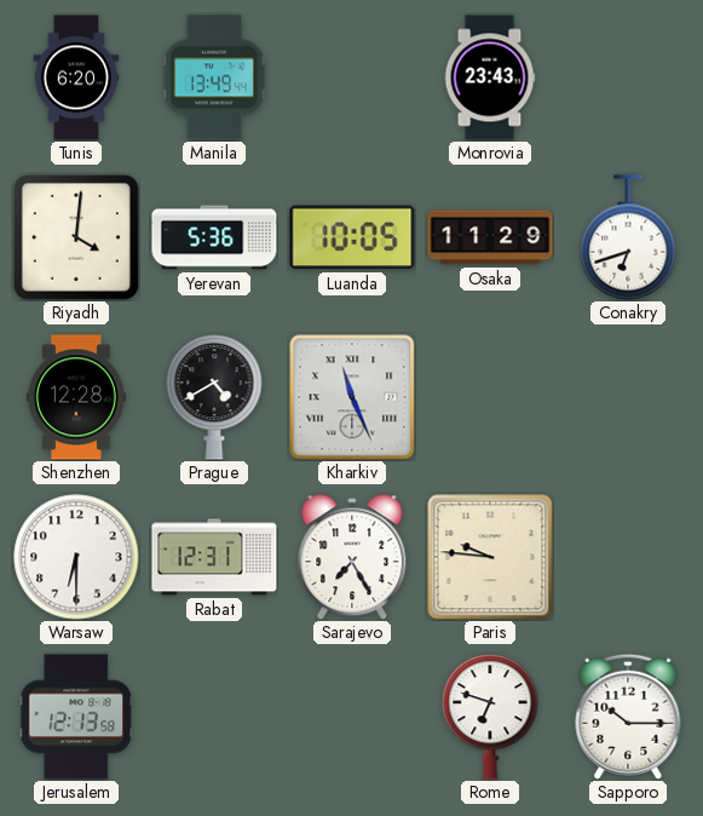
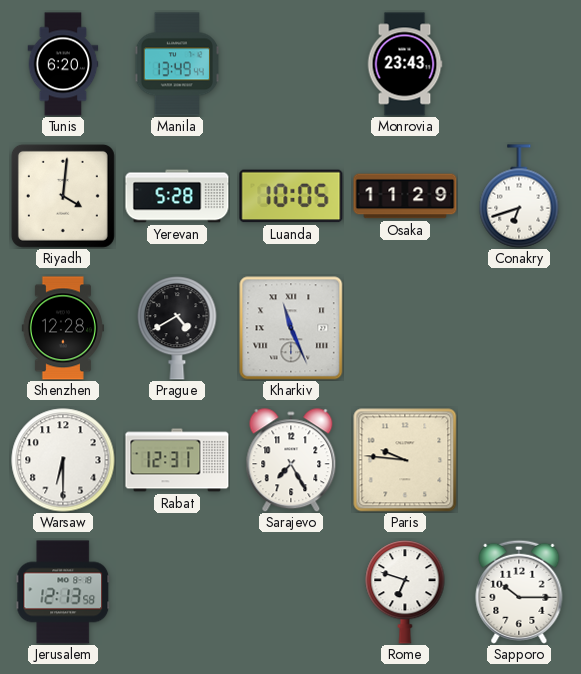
Yerevan: 5:36 -> 5:28 (177, 196)
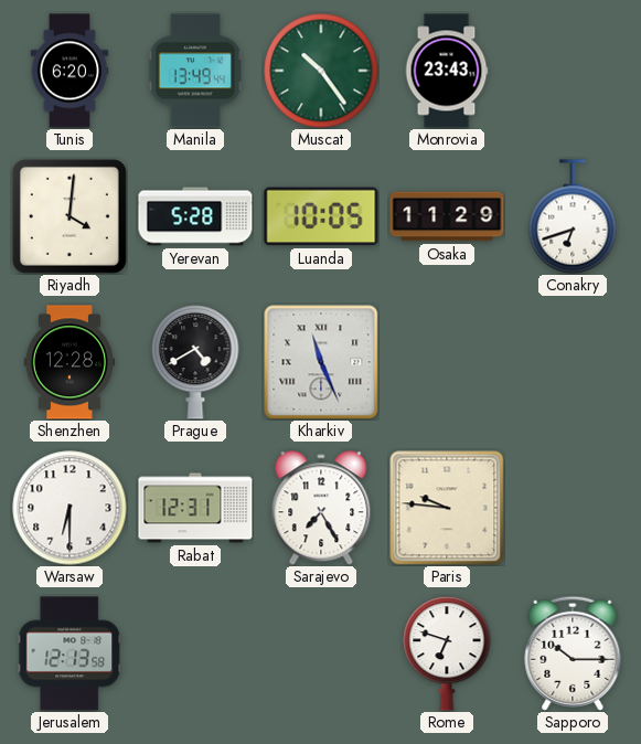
Muscat: none -> 10:24 (321, 71)
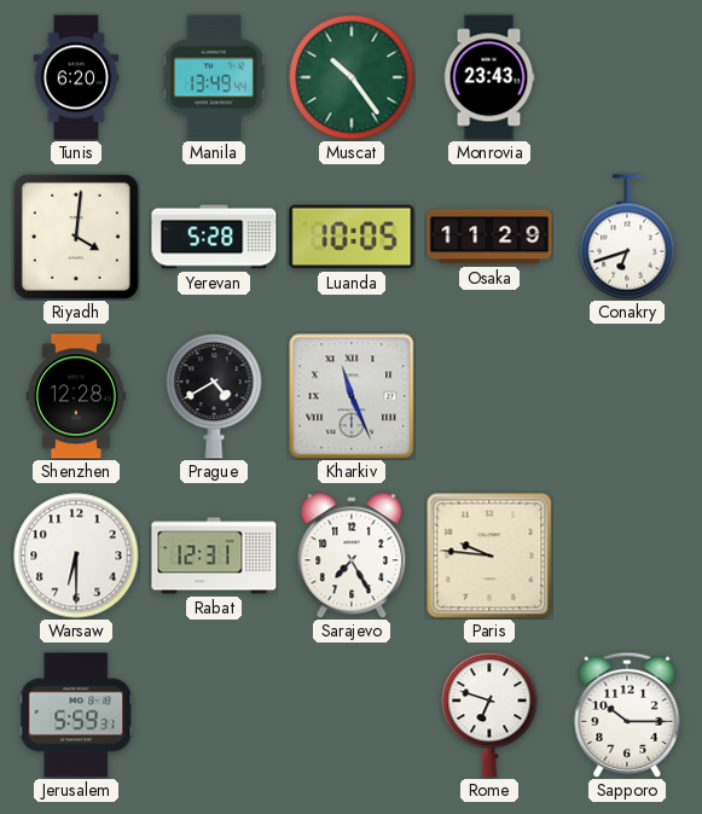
Jerusalem: 12:13 -> 5:59 (76, 715)
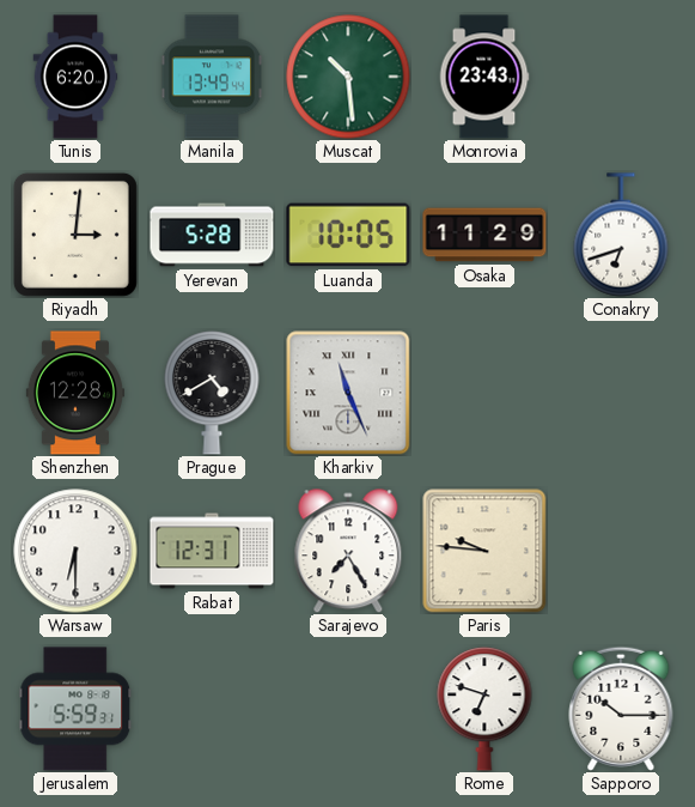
Muscat: 10:24 -> 10:29 (348, 77)
Riyadh: 4:01 -> 3:01 (75, 235)
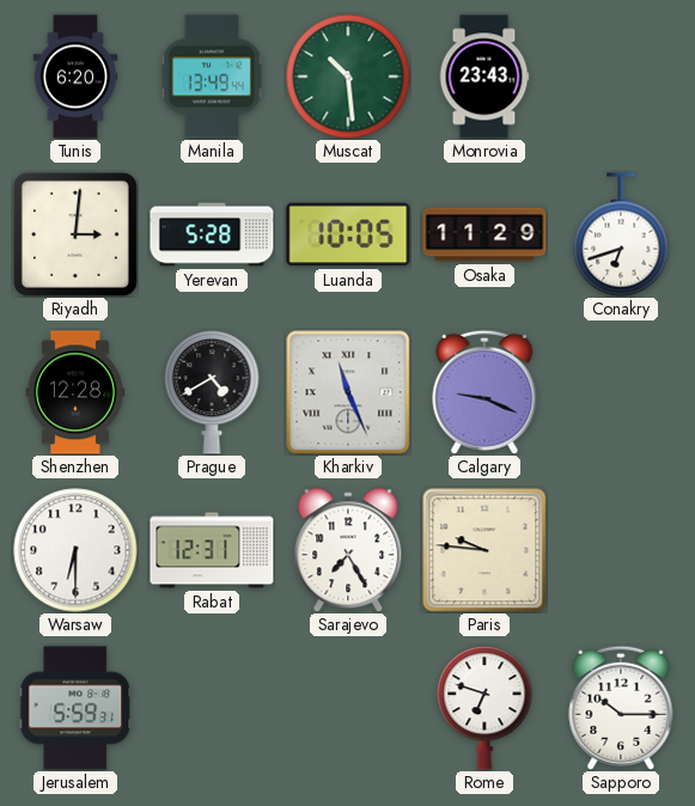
Calgary: none -> 9:19 (484, 392)
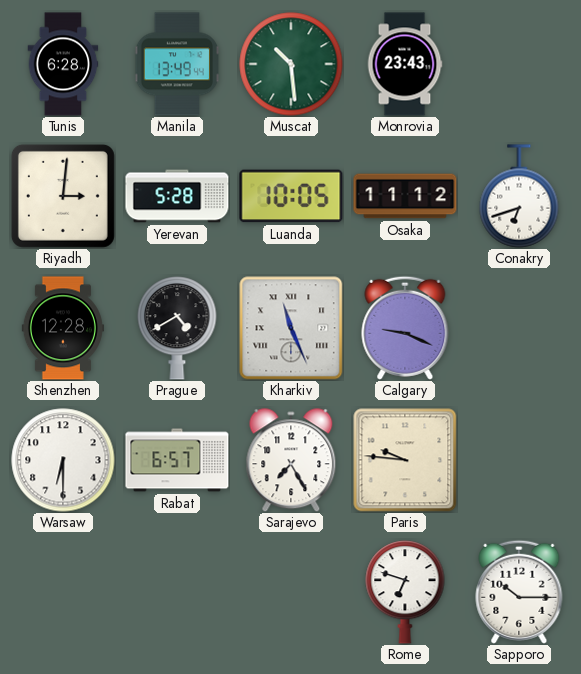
Tunis: 6:20 -> 6:28 (63, 64)
Osaka: 11:29 -> 11:12 (405, 196)
Rabat: 12:31 -> 6:57 (177, 460)
Jerusalem: 5:59 -> none (75, 708)
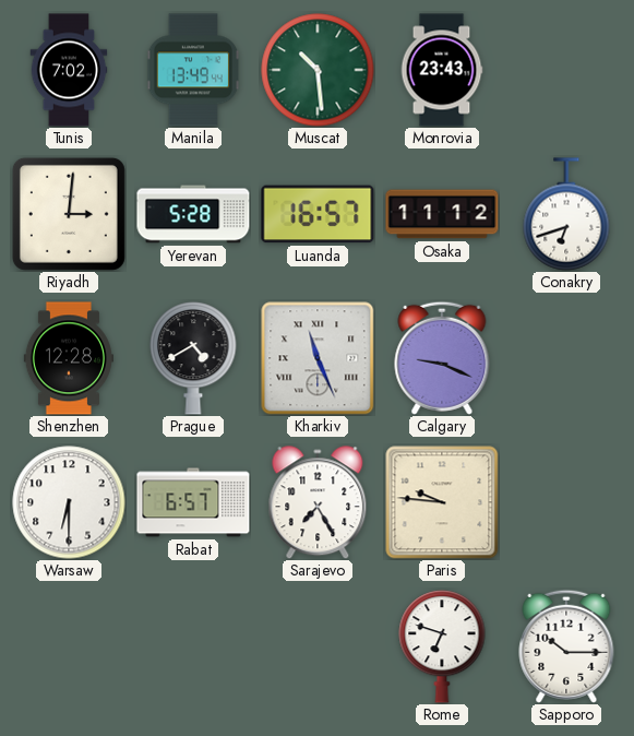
Tunis: 6:28 -> 7:02 (69, 70)
Luanda: 10:05 -> 16:57 (318, 214)
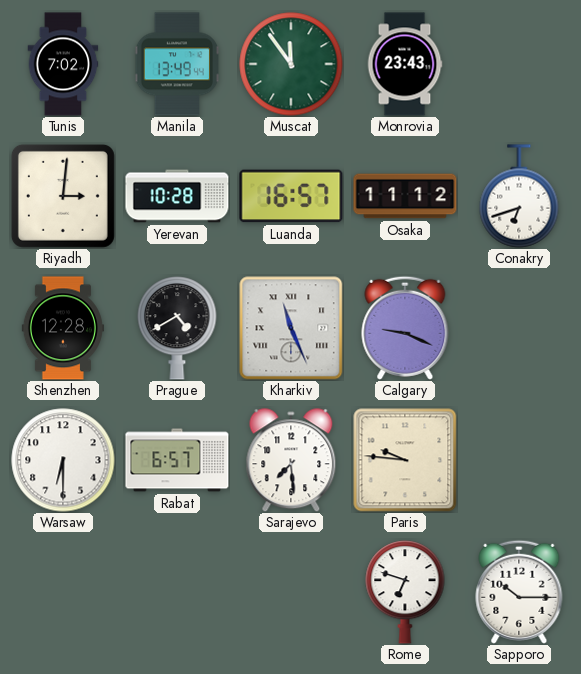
Muscat: 10:29 -> 11:54 (291, 64)
Yerevan: 5:28 -> 10:28 (177, 196)
Sarajevo: 7:25 -> 7:29 (291, 460)
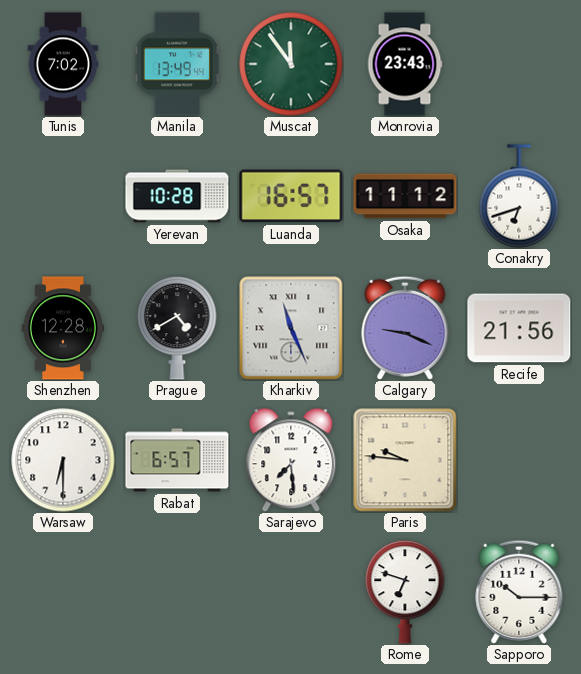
Riyadh: 3:01 -> none (63, 196)
Recife: none -> 21:56 (519, 328)
